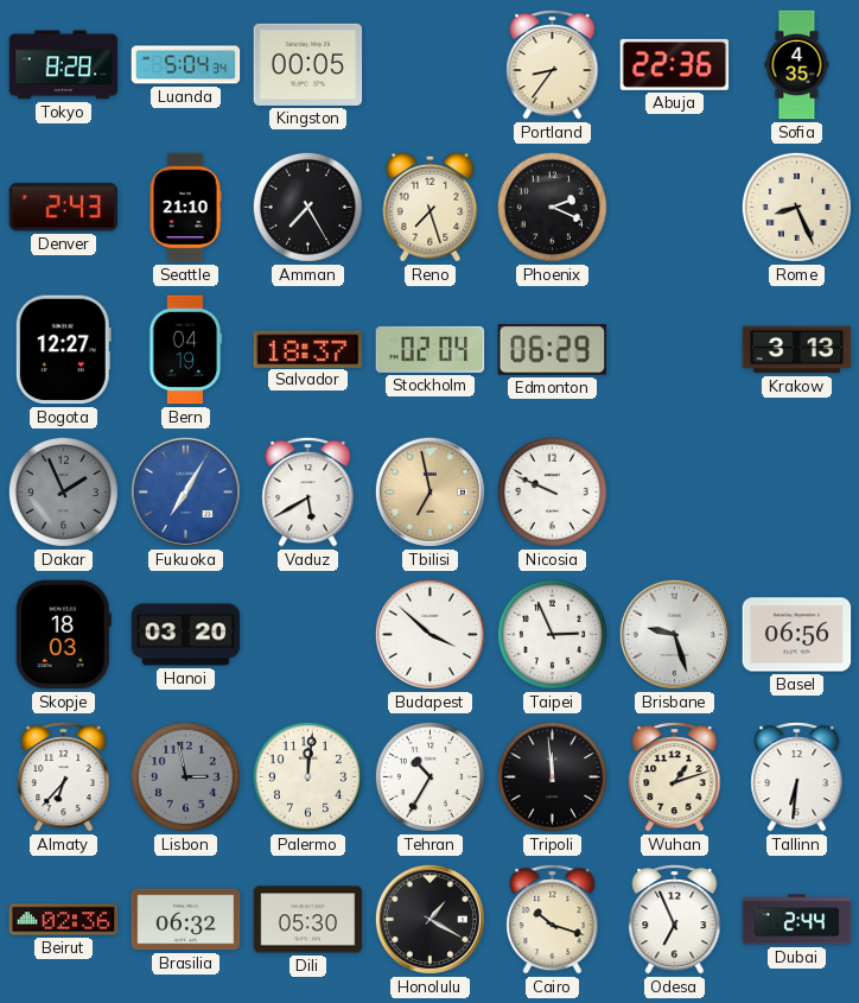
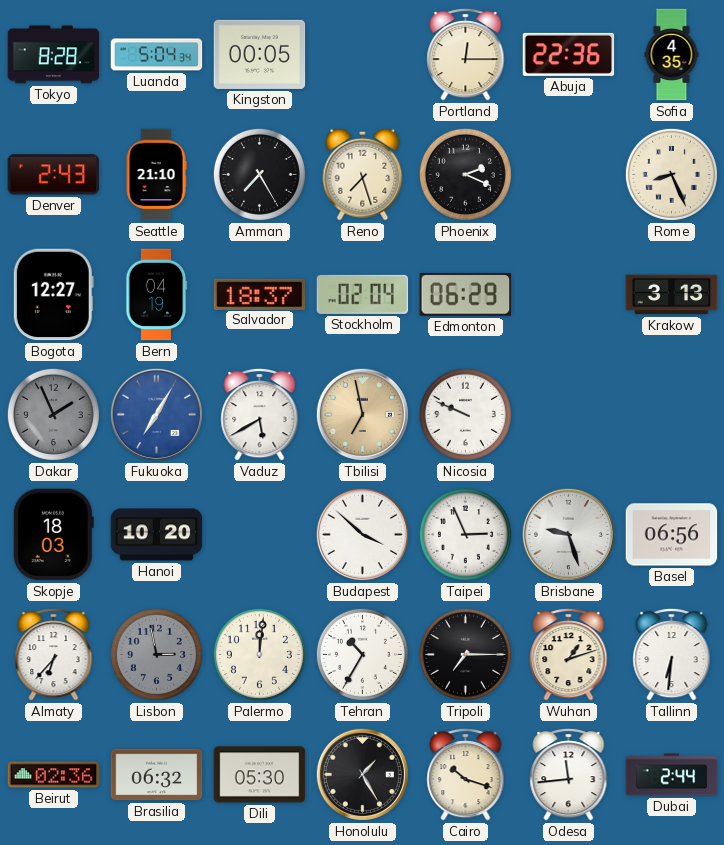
Portland: 8:36 -> 12:15 (466, 54)
Hanoi: 03:20 -> 10:20 (157, 535)
Tripoli: 11:59 -> 7:15 (465, 654)
Honolulu: 1:20 -> 1:25 (362, 774)
Odesa: 6:56 -> 11:44 (569, 774)
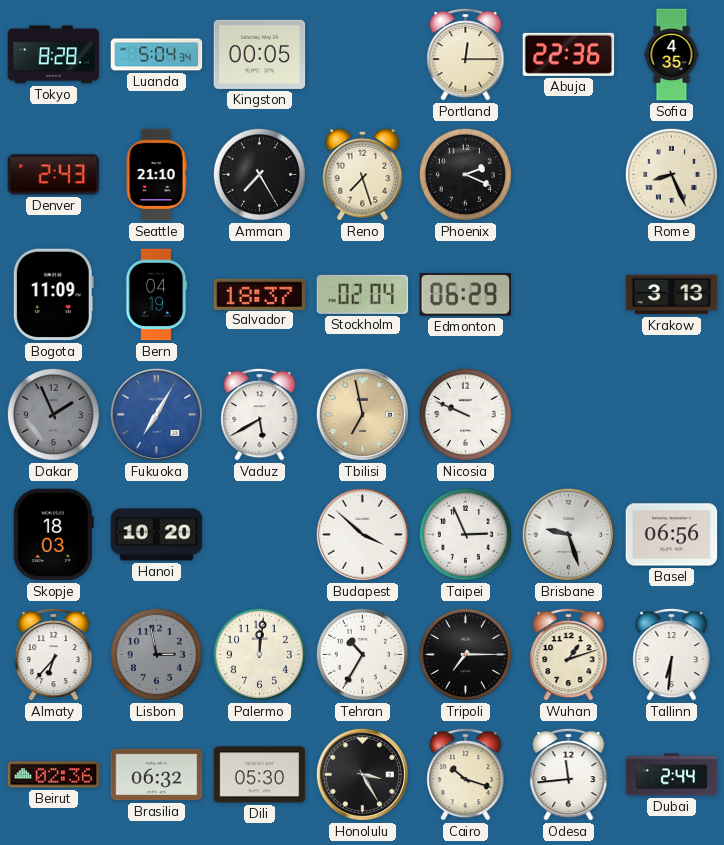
Bogota: 12:27 -> 11:09 (53, 295)
Honolulu: 1:25 -> 3:25 (362, 774)
